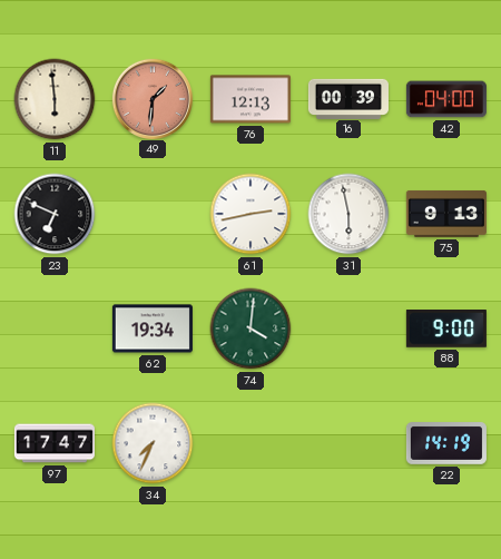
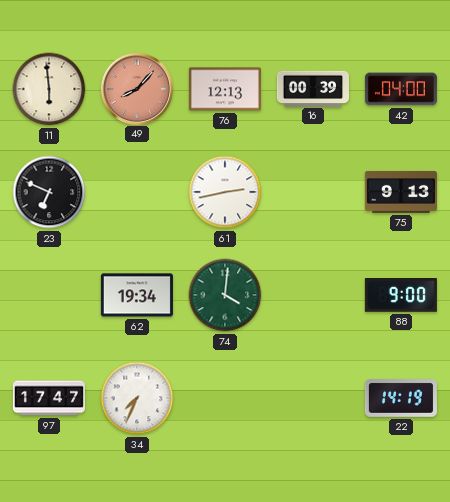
49: 1:31 -> 8:07 (136, 88)
31: 5:58 -> none (348, 214)
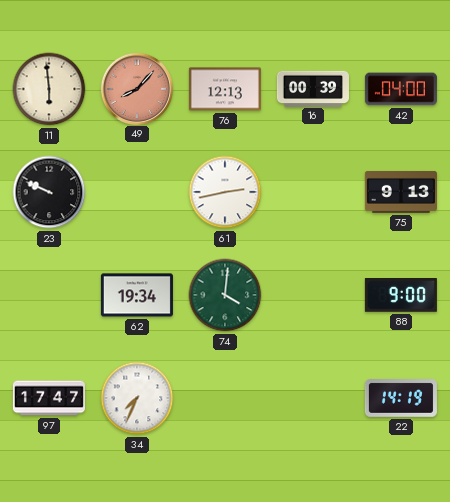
23: 6:49 -> 9:49 (49, 192)
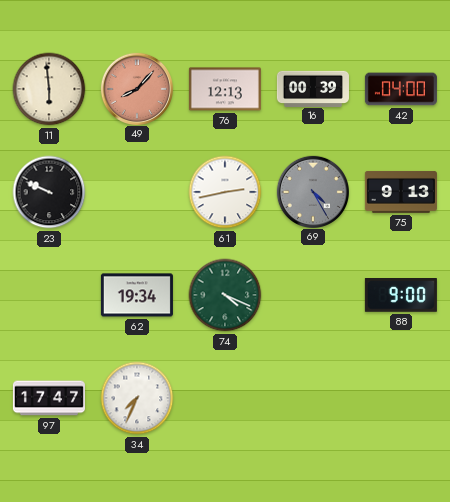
69: none -> 4:25 (312, 191)
74: 4:01 -> 4:19 (225, 295)
22: 14:19 -> none (401, 398)
